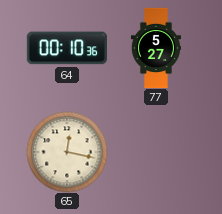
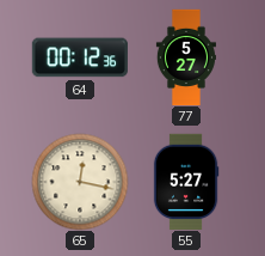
64: 00:10 -> 00:12 (79, 57)
55: none -> 5:27 (186, 181)
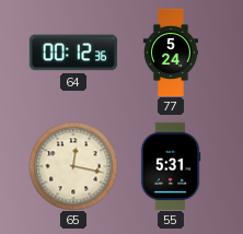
77: 5:27 -> 5:24 (171, 52)
55: 5:27 -> 5:31 (171, 165)
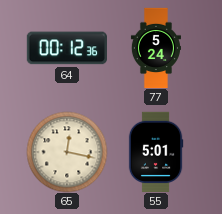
55: 5:31 -> 5:01 (156, 151)
